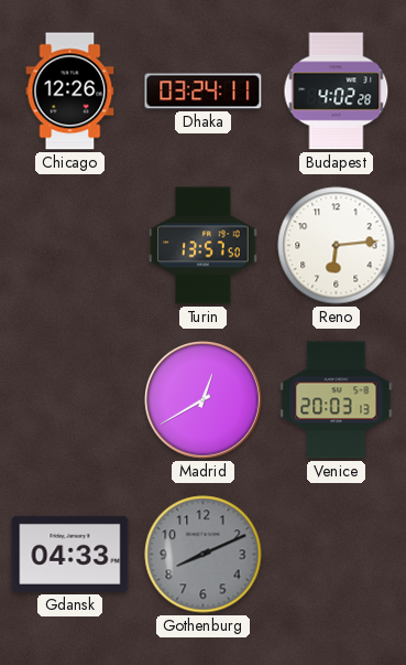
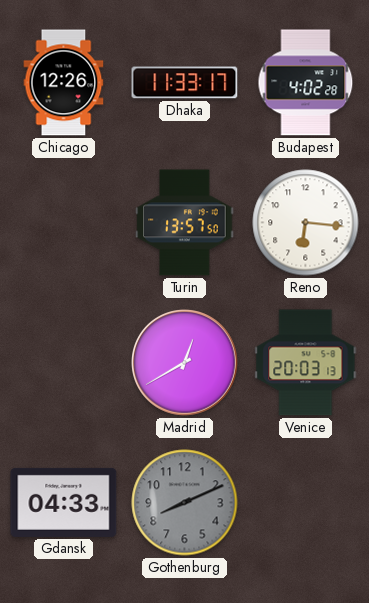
Dhaka: 03:24 -> 11:33 (185, 83)
Reno: 6:14 -> 6:16 (306, 223)
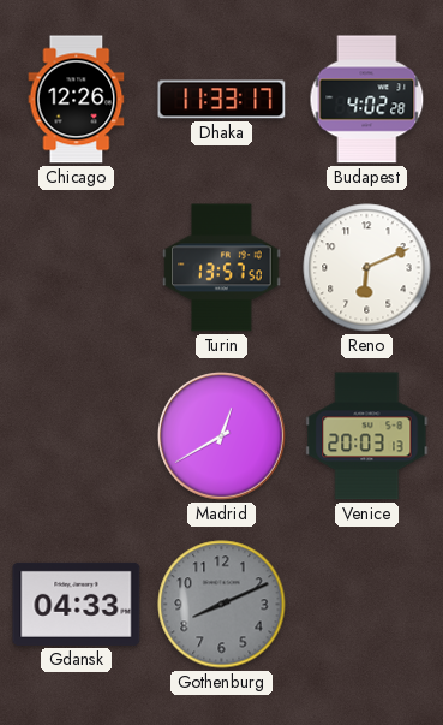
Reno: 6:16 -> 6:11 (367, 268)
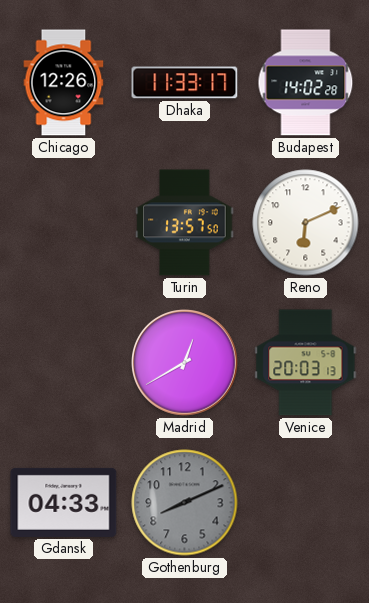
Budapest: 4:02 -> 14:02 (306, 83)
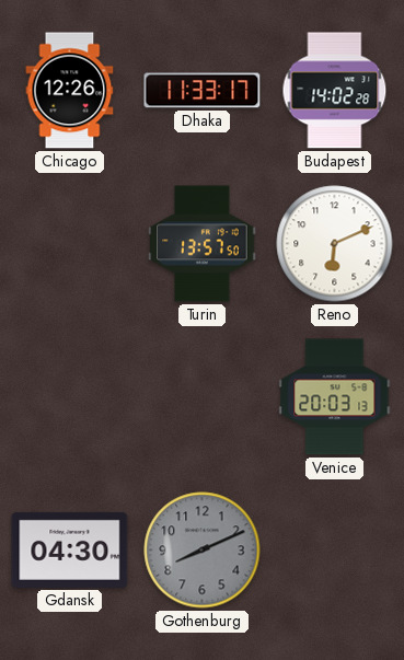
Madrid: 12:40 -> none (185, 363)
Gdansk: 04:33 -> 04:30 (70, 549)
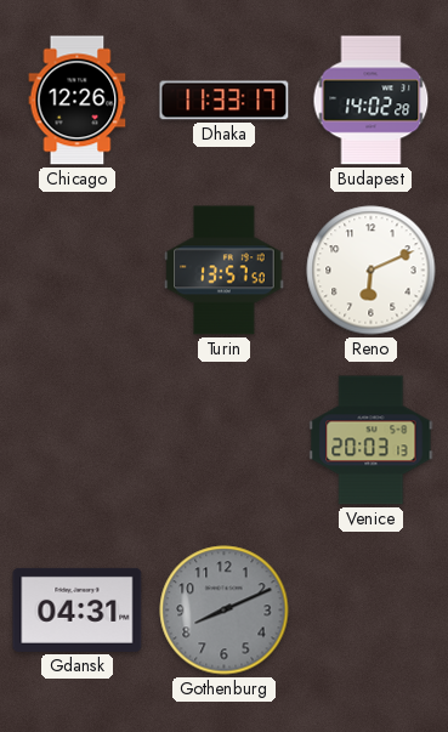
Gdansk: 04:30 -> 04:31 (78, 609)
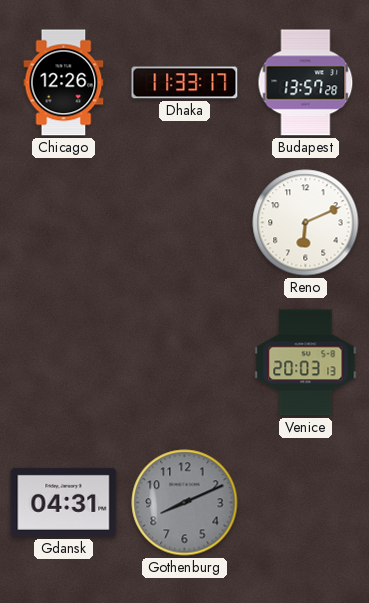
Budapest: 14:02 -> 13:57 (306, 83)
Turin: 13:57 -> none (225, 271)
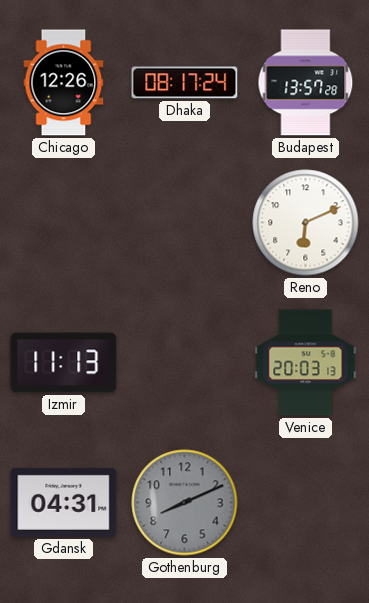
Dhaka: 11:33 -> 08:17 (185, 83)
Izmir: none -> 11:13 (64, 363)
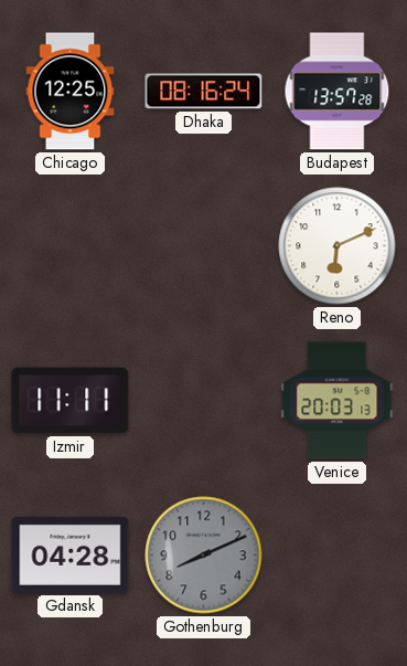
Chicago: 12:26 -> 12:25 (71, 92)
Dhaka: 08:17 -> 08:16 (204, 92)
Izmir: 11:13 -> 11:11 (71, 401)
Gdansk: 04:31 -> 04:28 (71, 554)
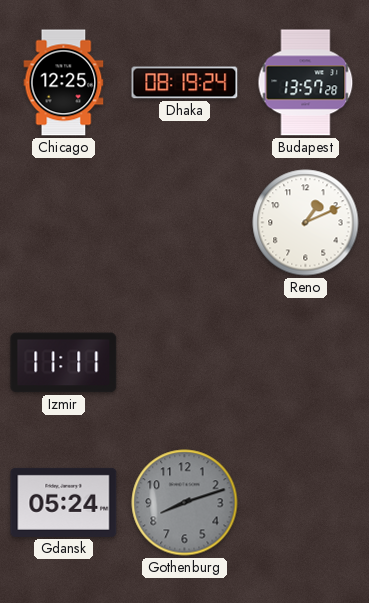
Dhaka: 08:16 -> 08:19 (185, 83)
Reno: 6:11 -> 1:11 (306, 223)
Venice: 20:03 -> none (338, 401)
Gdansk: 04:28 -> 05:24 (64, 502)
Gothenburg: 8:11 -> 8:12 (185, 503)
